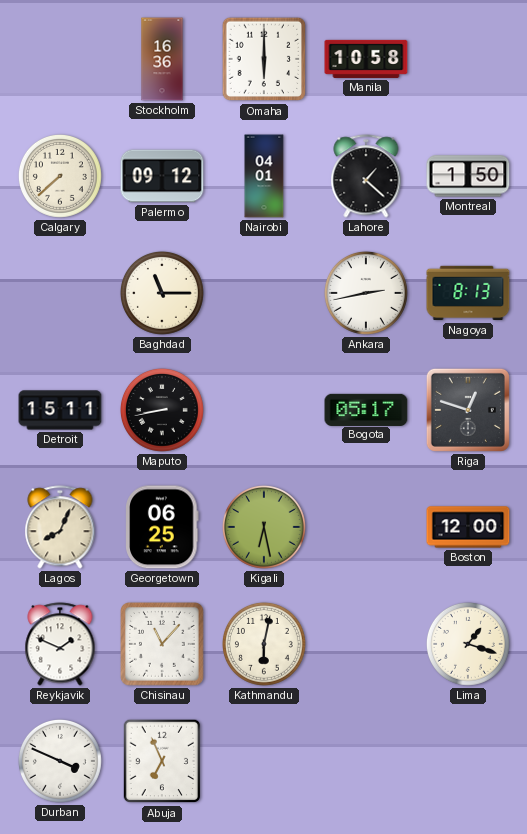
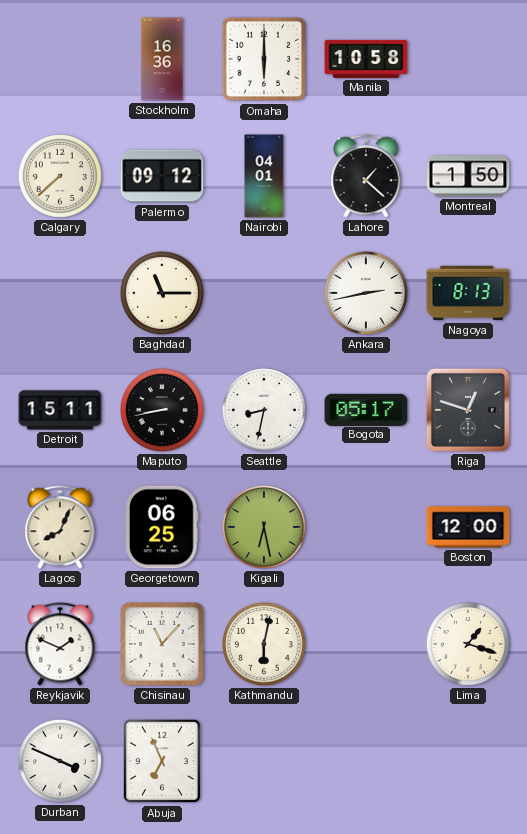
Seattle: none -> 8:32 (264, 410)
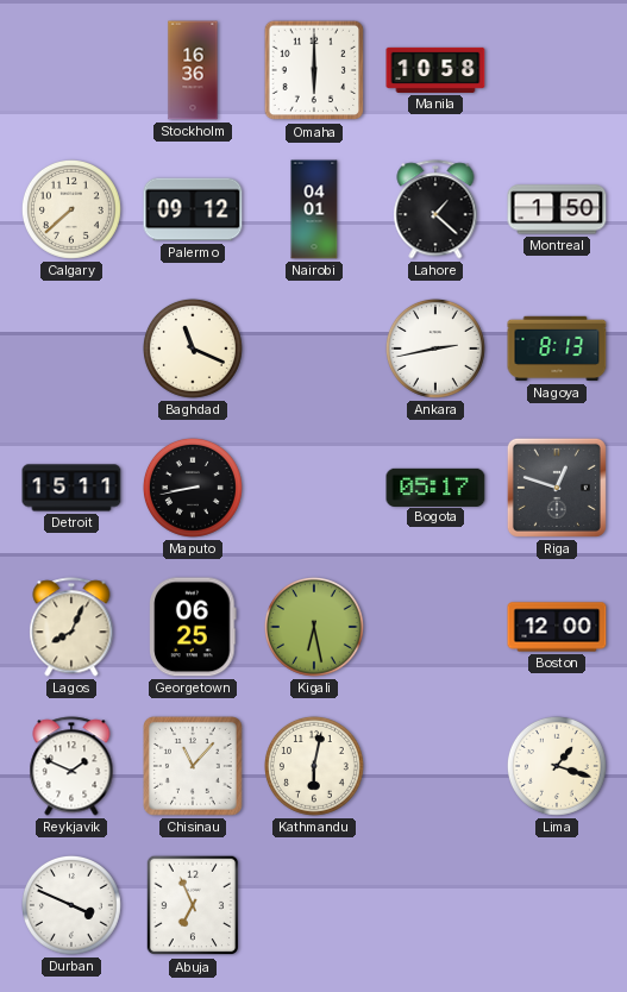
Baghdad: 11:15 -> 11:19 (193, 349)
Seattle: 8:32 -> none (264, 410)
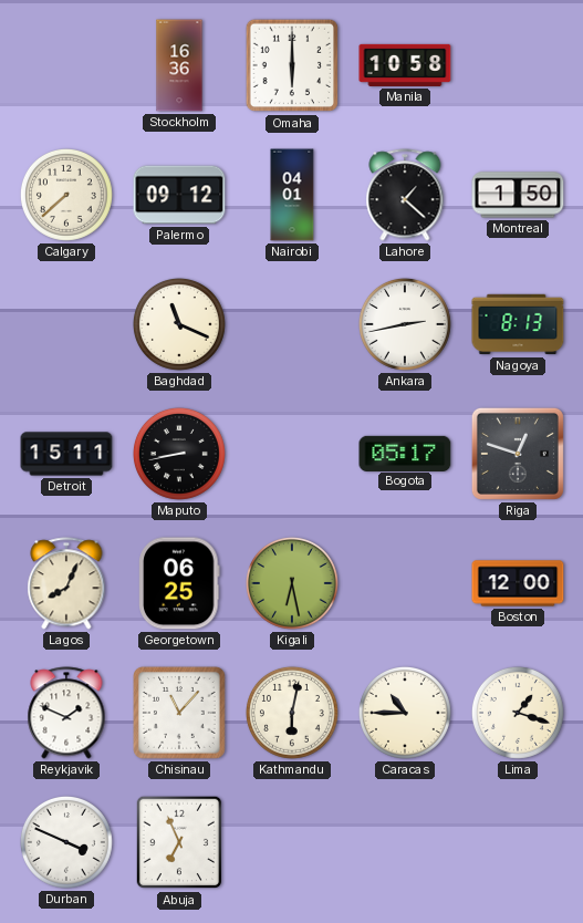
Caracas: none -> 10:45 (405, 713)
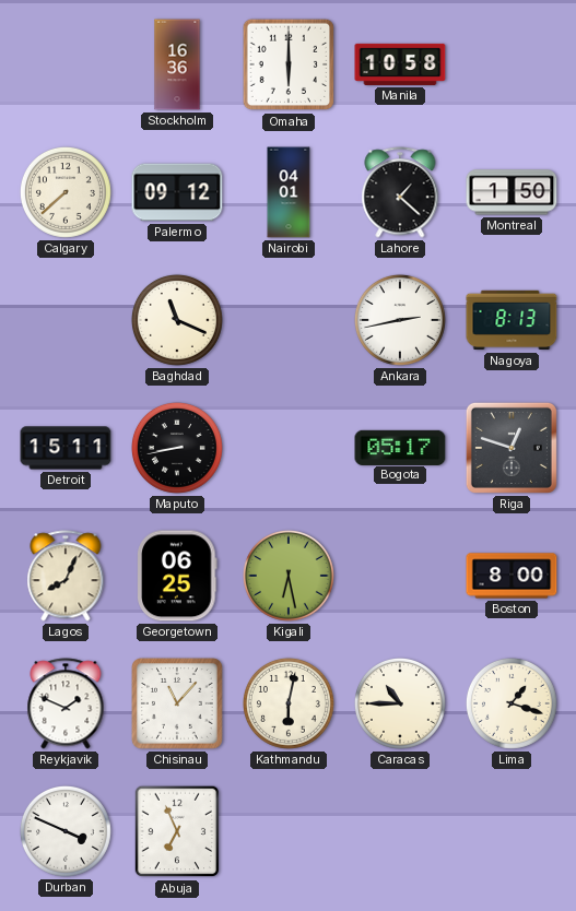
Boston: 12:00 -> 8:00 (512, 576)
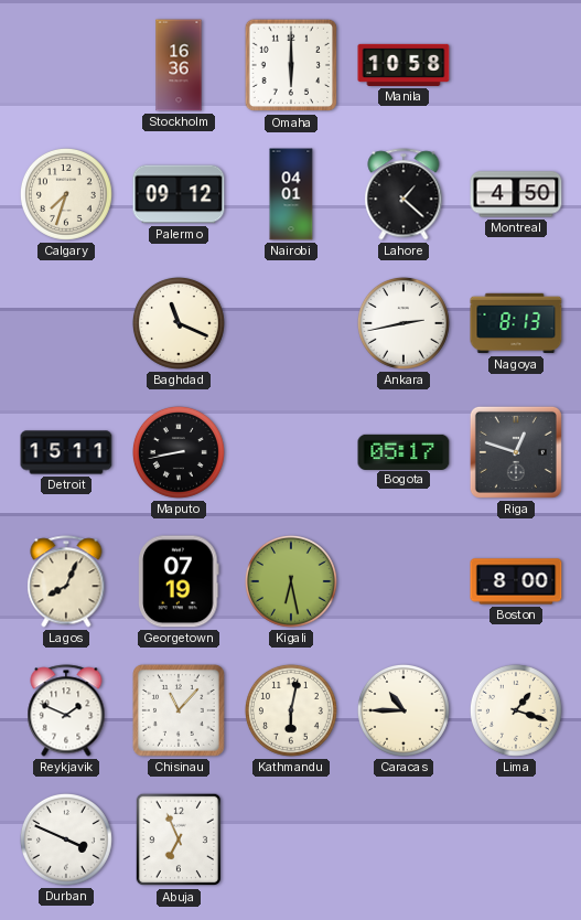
Calgary: 7:38 -> 7:33 (66, 194)
Montreal: 1:50 -> 4:50 (516, 194)
Georgetown: 06:25 -> 07:19 (179, 581)
